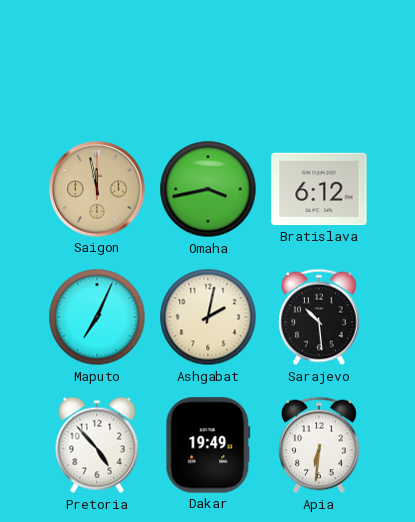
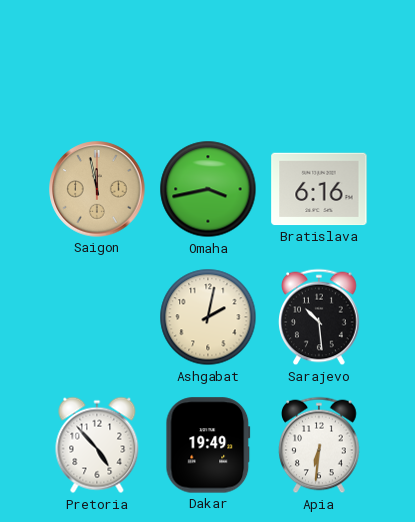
Bratislava: 6:12 -> 6:16 (319, 189)
Maputo: 7:04 -> none (97, 317)
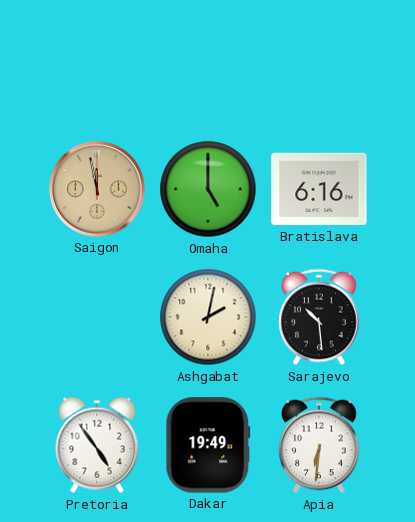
Omaha: 3:43 -> 5:00 (208, 189)
Pretoria: 4:53 -> 4:54 (97, 445)
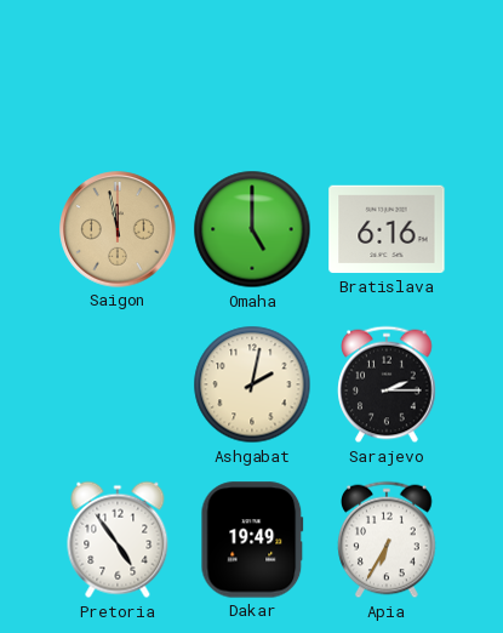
Sarajevo: 10:29 -> 2:15 (387, 384)
Apia: 6:31 -> 6:35 (387, 540)
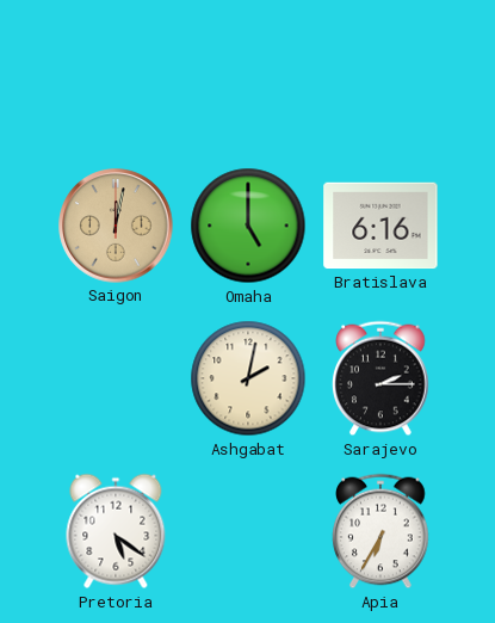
Saigon: 11:58 -> 12:02 (116, 226)
Pretoria: 4:54 -> 5:21 (116, 531)
Dakar: 19:49 -> none (252, 540)
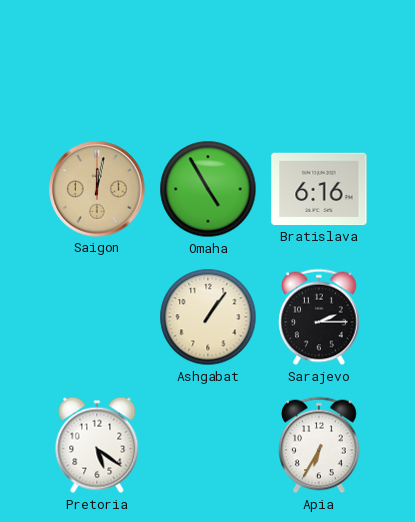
Omaha: 5:00 -> 4:55 (208, 189)
Ashgabat: 2:02 -> 1:06 (208, 317)
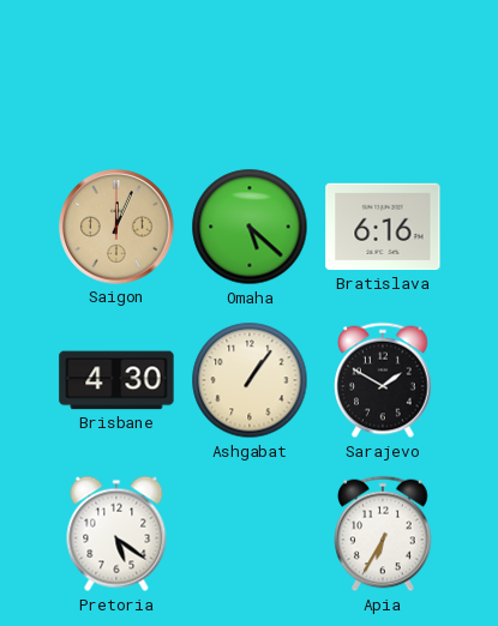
Saigon: 12:02 -> 12:04 (116, 227)
Omaha: 4:55 -> 5:22 (250, 227)
Brisbane: none -> 4:30 (116, 380)
Sarajevo: 2:15 -> 1:50 (383, 380)
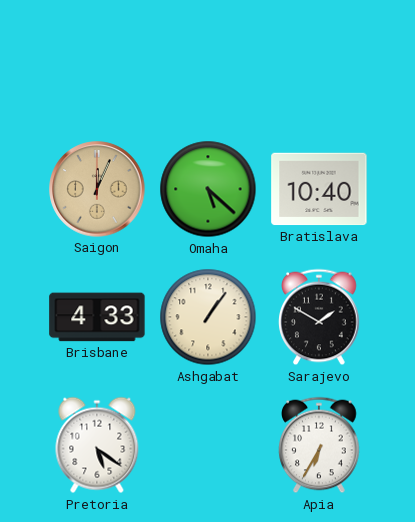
Bratislava: 6:16 -> 10:40 (319, 189)
Brisbane: 4:30 -> 4:33 (97, 317)
